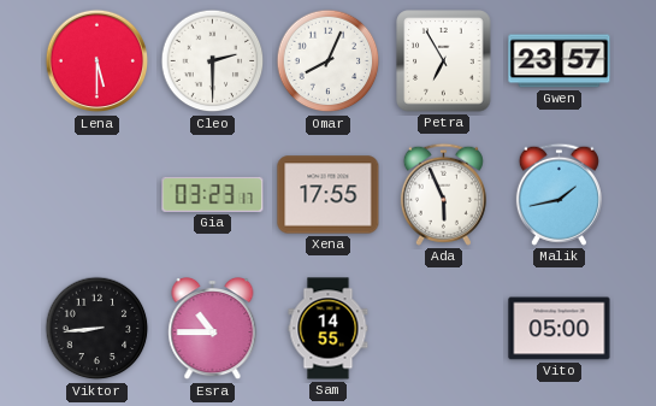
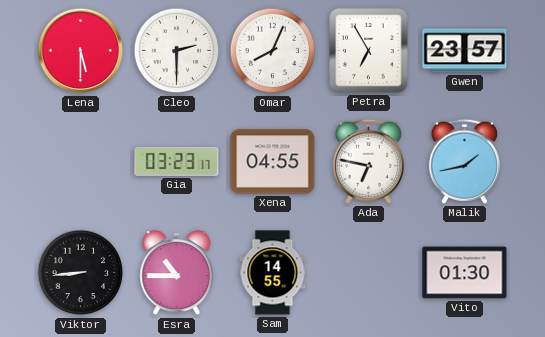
Xena: 17:55 -> 04:55 (273, 162)
Ada: 5:56 -> 6:47 (368, 161)
Vito: 05:00 -> 01:30 (465, 273)
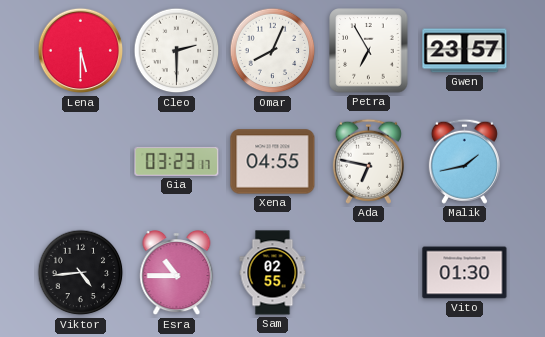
Viktor: 8:44 -> 4:44 (81, 273)
Sam: 14:55 -> 02:55 (273, 273)
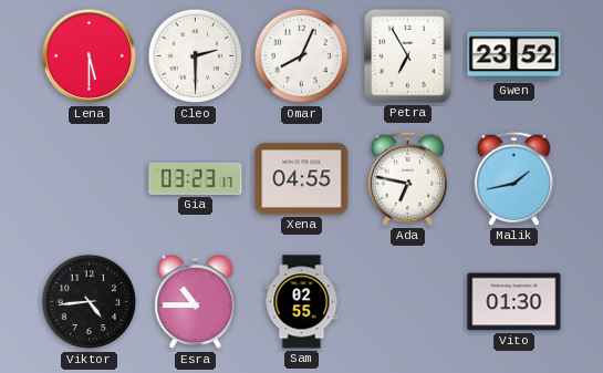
Gwen: 23:57 -> 23:52 (514, 56)
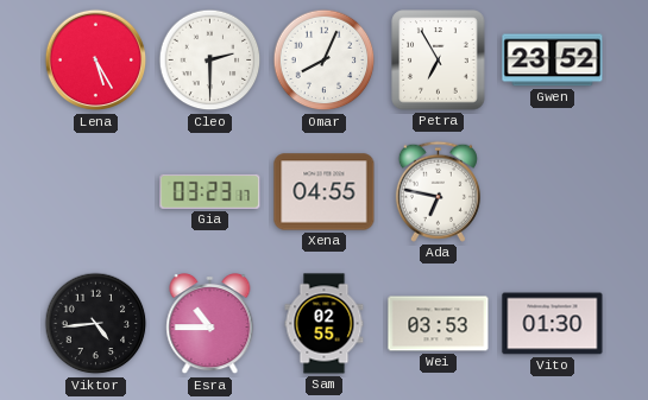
Lena: 5:30 -> 5:25 (96, 61)
Malik: 1:43 -> none (513, 178)
Wei: none -> 03:53 (439, 324)
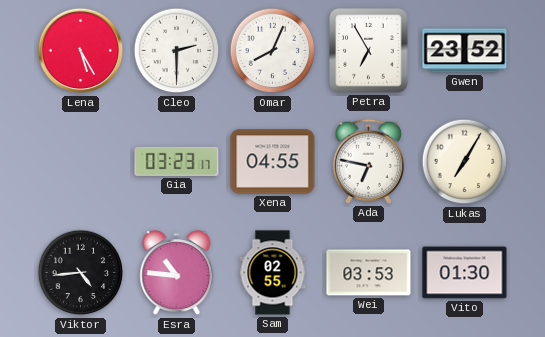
Lukas: none -> 7:05 (465, 162)
Esra: 10:45 -> 10:46 (177, 274)
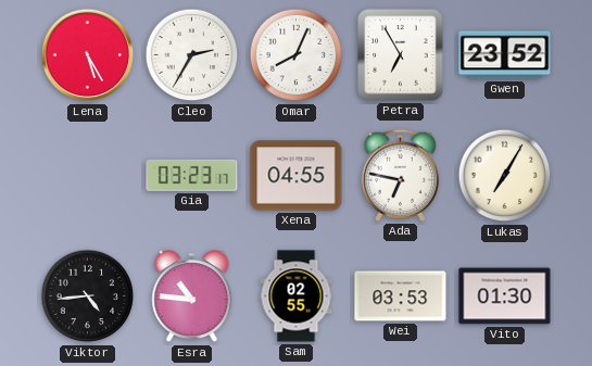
Cleo: 2:30 -> 2:35 (192, 55)
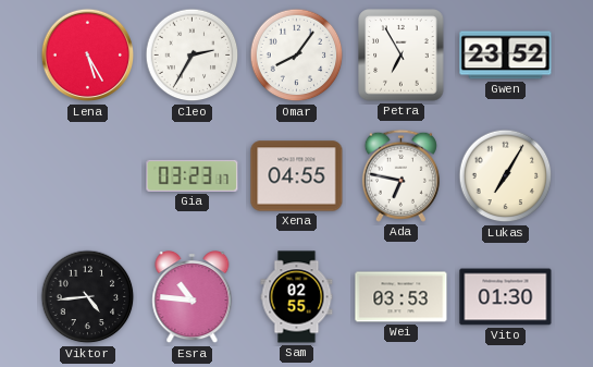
Omar: 8:04 -> 8:06 (297, 56)
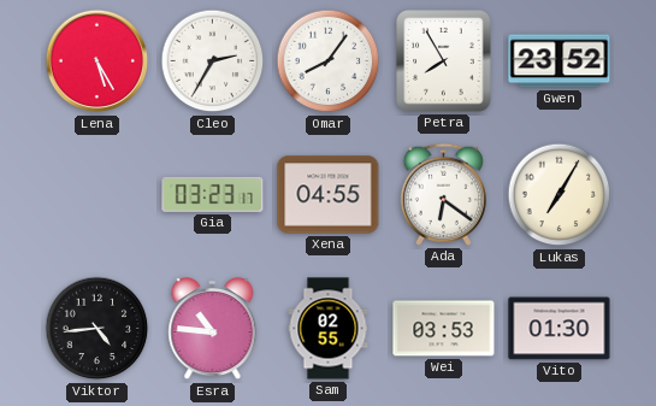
Petra: 6:55 -> 7:55 (444, 61)
Ada: 6:47 -> 6:21 (443, 194)
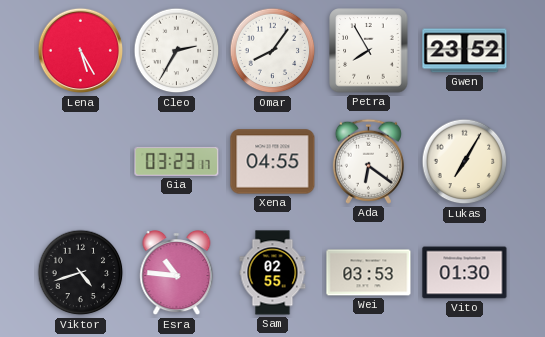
Viktor: 4:44 -> 4:42 (81, 273)
